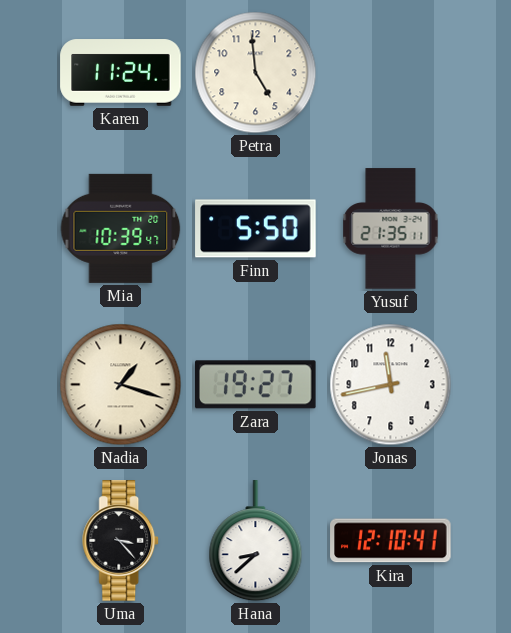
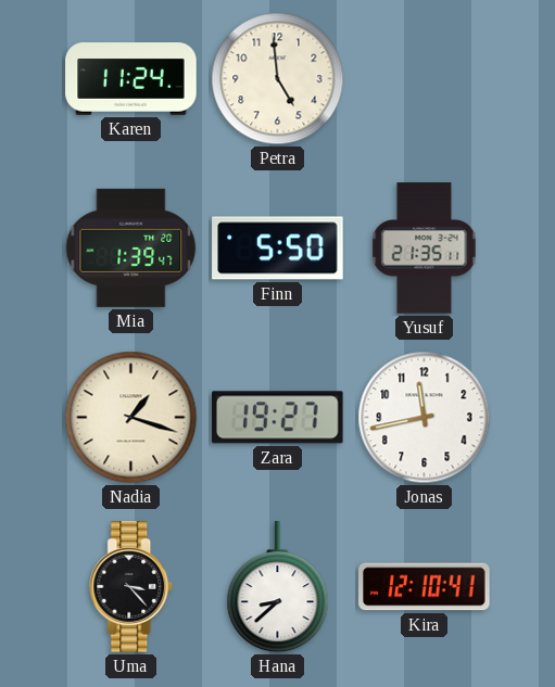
Mia: 10:39 -> 1:39 (131, 247)
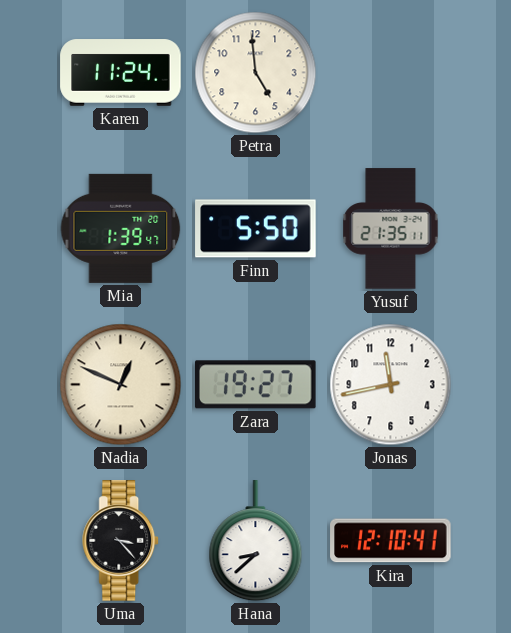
Nadia: 1:18 -> 12:49 (121, 385)
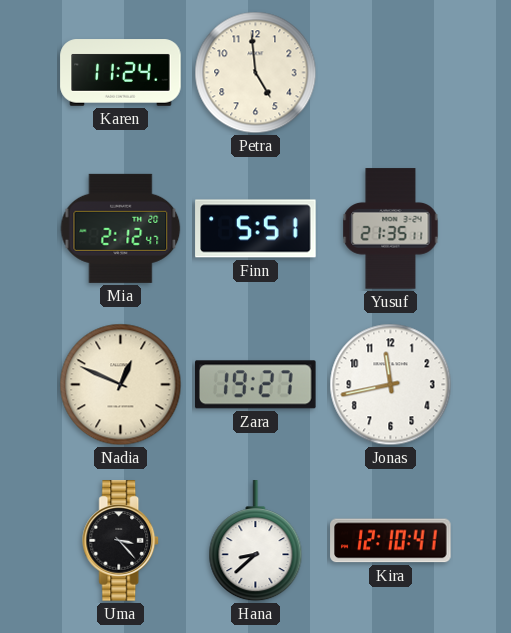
Mia: 1:39 -> 2:12 (121, 228)
Finn: 5:50 -> 5:51 (256, 229)
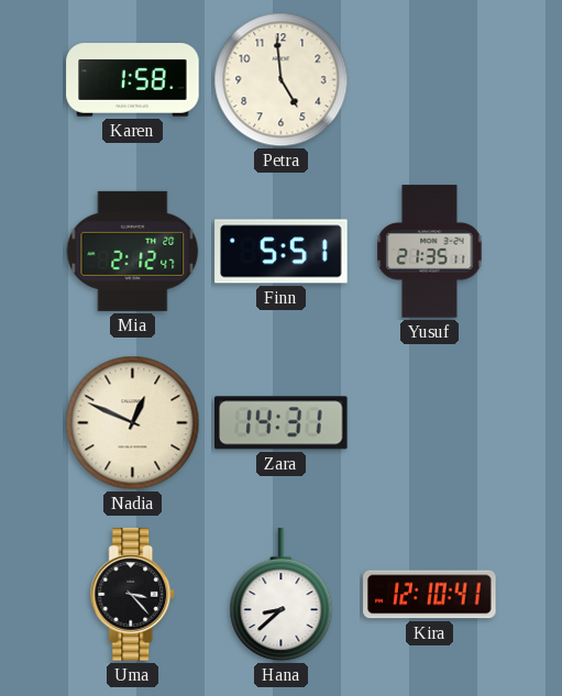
Karen: 11:24 -> 1:58 (133, 80)
Zara: 19:27 -> 14:31 (282, 423)
Jonas: 11:43 -> none (391, 385)
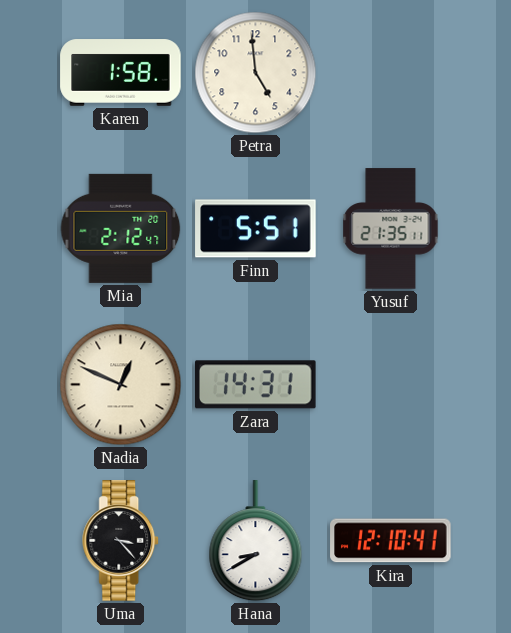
Hana: 8:38 -> 8:40 (256, 541)
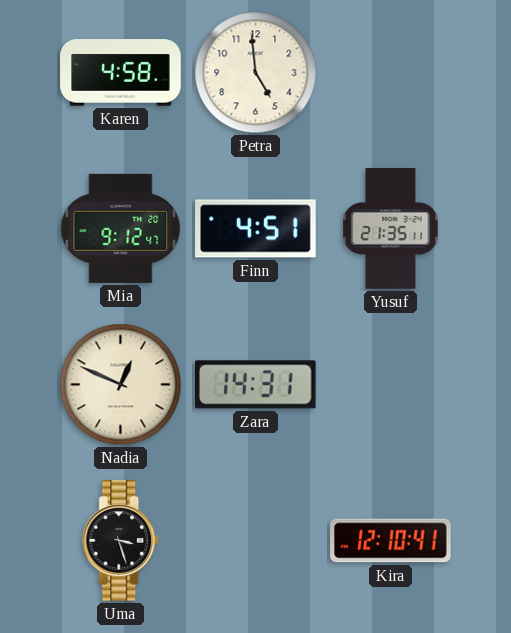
Karen: 1:58 -> 4:58 (121, 73)
Mia: 2:12 -> 9:12 (121, 228)
Finn: 5:51 -> 4:51 (256, 229)
Uma: 3:23 -> 3:27 (121, 541)
Hana: 8:40 -> none (256, 541)
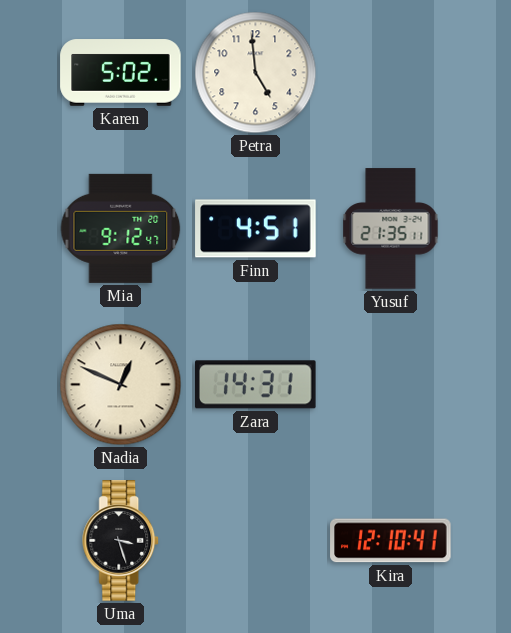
Karen: 4:58 -> 5:02 (121, 73)
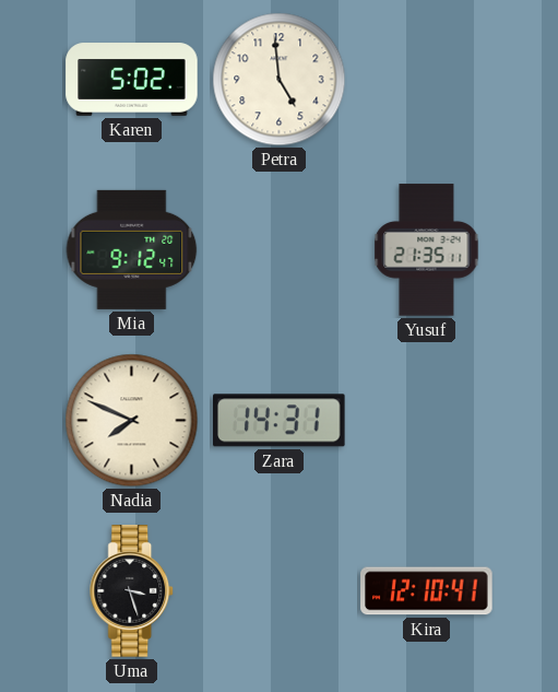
Finn: 4:51 -> none (256, 229)
Nadia: 12:49 -> 7:49 (132, 421)
